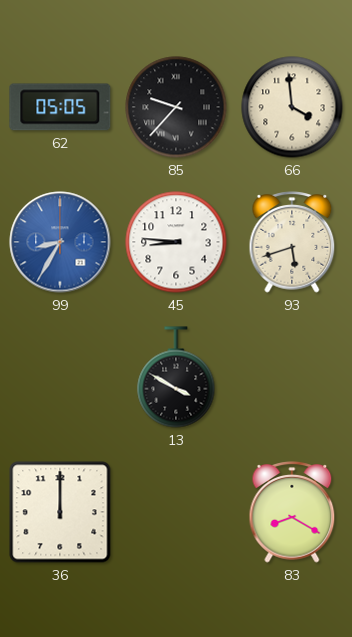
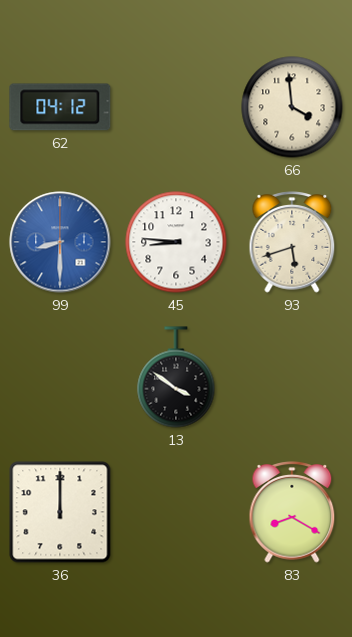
62: 05:05 -> 04:12 (60, 107)
85: 9:37 -> none (176, 107)
99: 8:35 -> 8:30 (60, 242)
13: 3:50 -> 3:51 (176, 377)
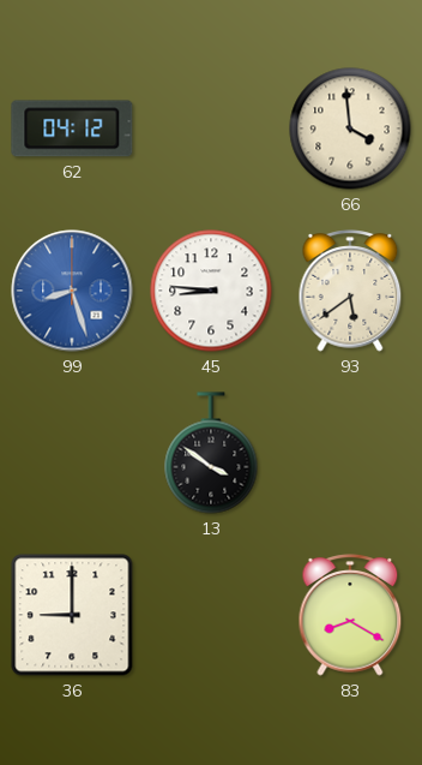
99: 8:30 -> 8:27 (72, 291)
93: 5:42 -> 5:39 (350, 291)
36: 12:00 -> 9:00 (72, 615)
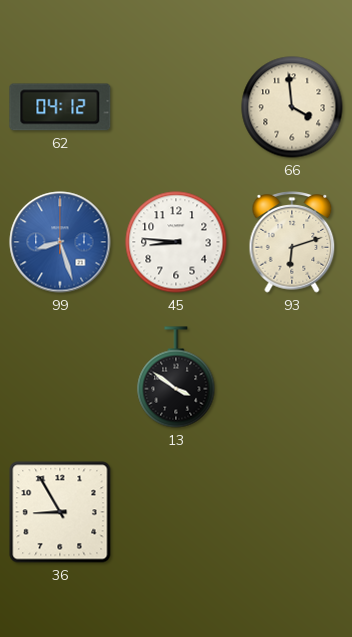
93: 5:39 -> 6:12 (292, 242)
36: 9:00 -> 8:55 (60, 512)
83: 8:20 -> none (350, 615)
